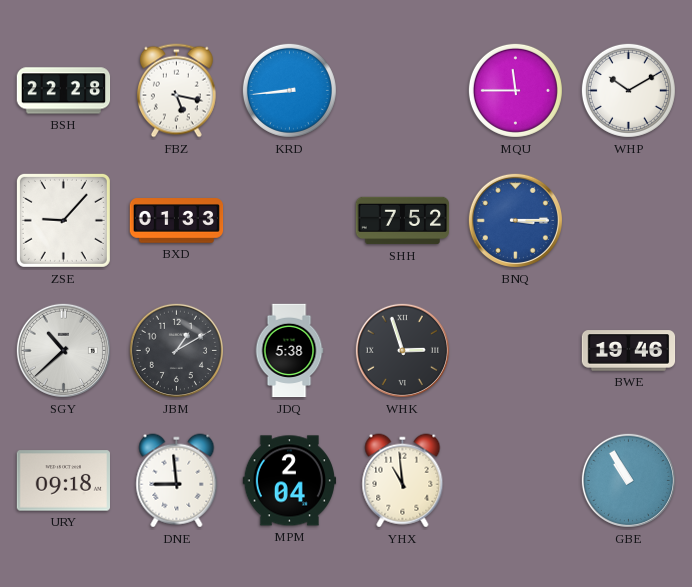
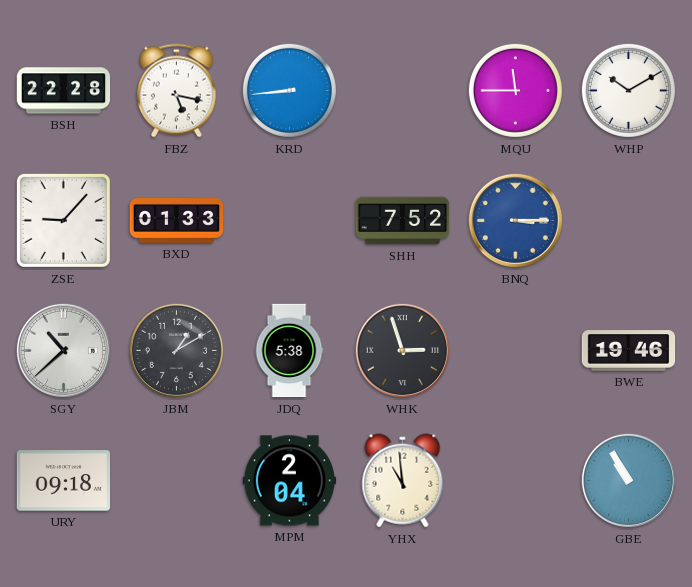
DNE: 8:59 -> none (177, 481)
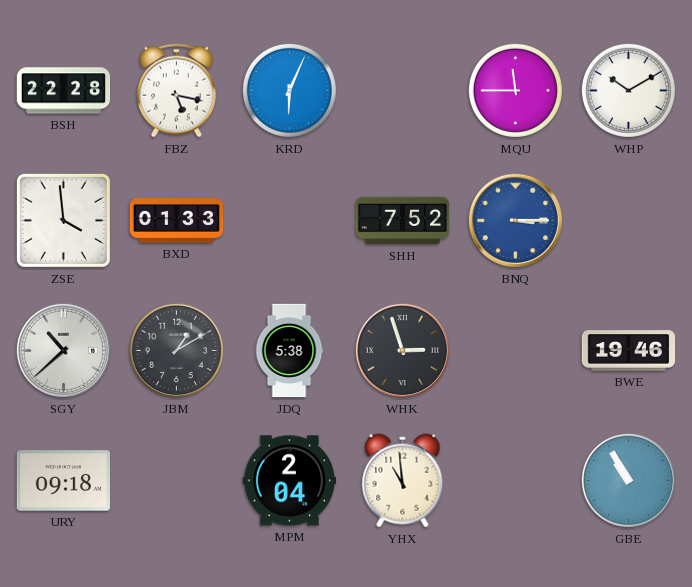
KRD: 8:44 -> 6:04 (289, 90)
ZSE: 9:07 -> 3:59 (63, 220)
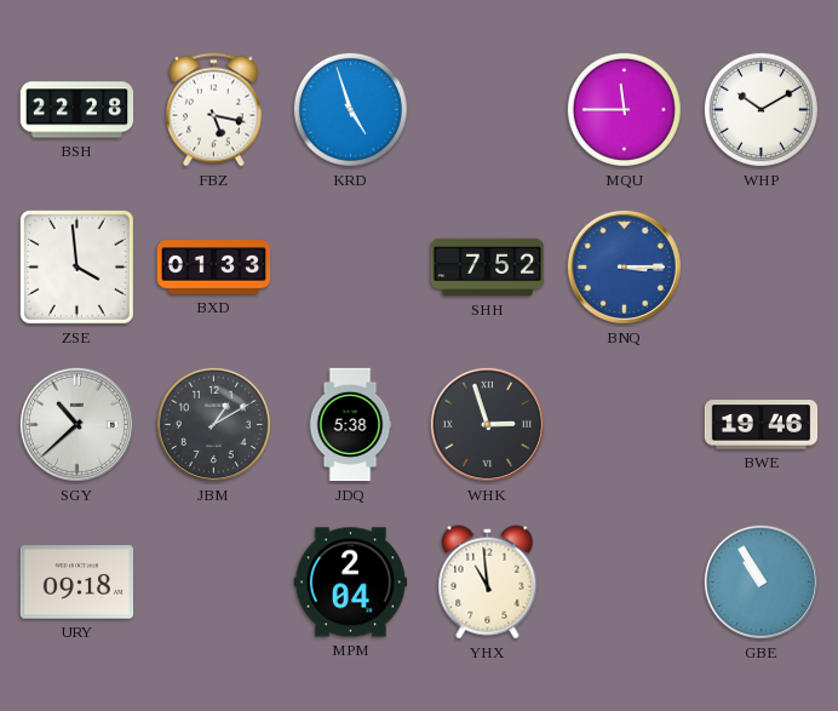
KRD: 6:04 -> 4:57 (350, 109)
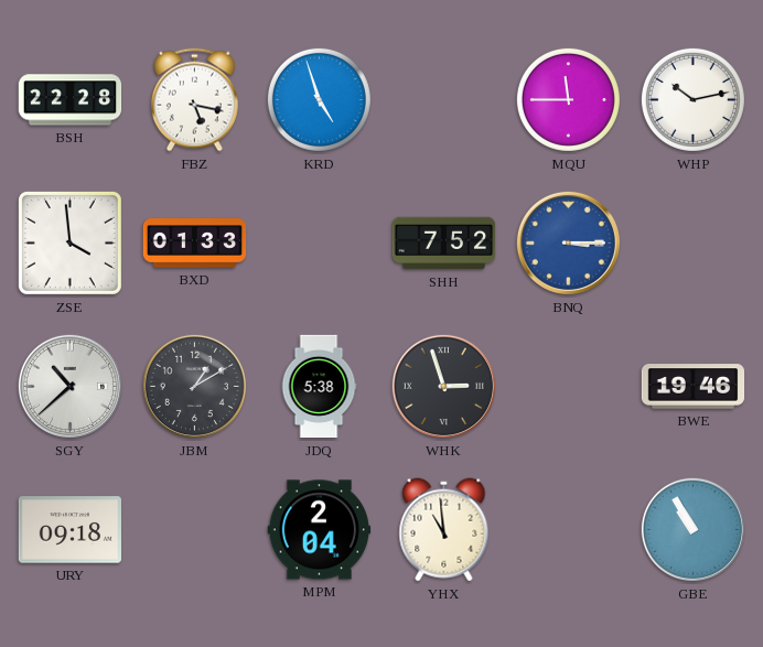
WHP: 10:10 -> 10:13 (692, 99)
